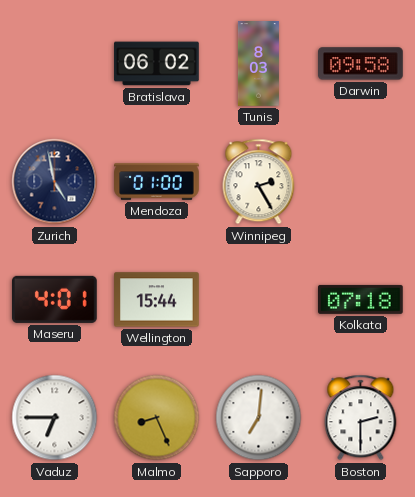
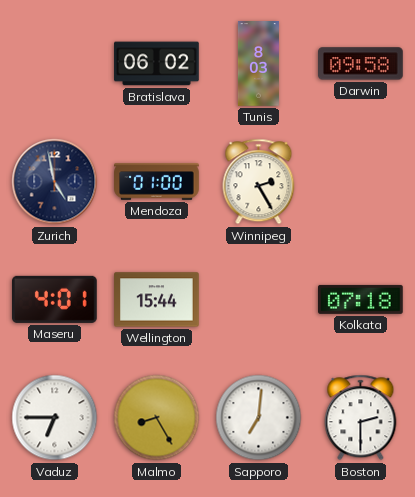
Malmo: 8:26 -> 8:25 (157, 418)
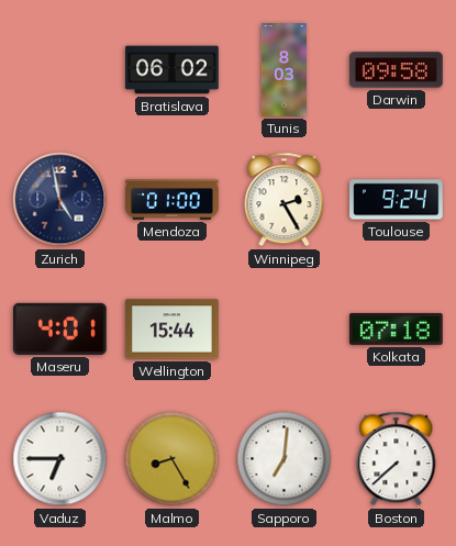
Toulouse: none -> 9:24 (397, 200)
Boston: 2:30 -> 7:38 (397, 459)
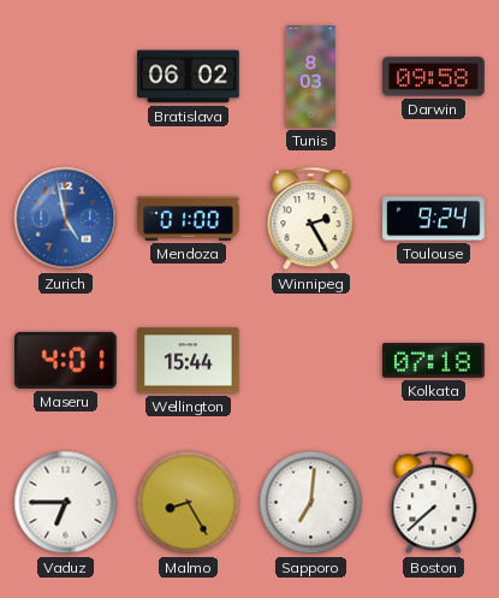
Zurich dial: navy -> blue (66, 219)
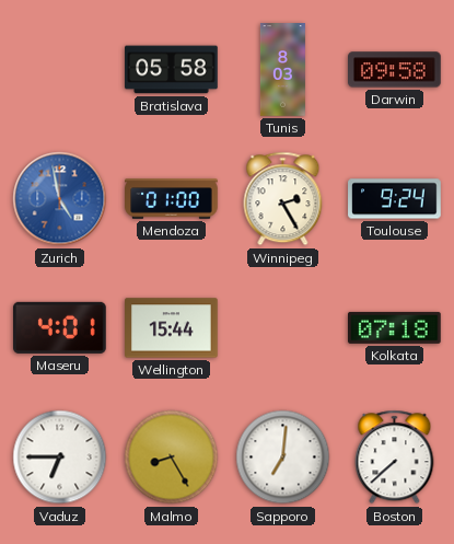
Bratislava: 06:02 -> 05:58 (172, 70)
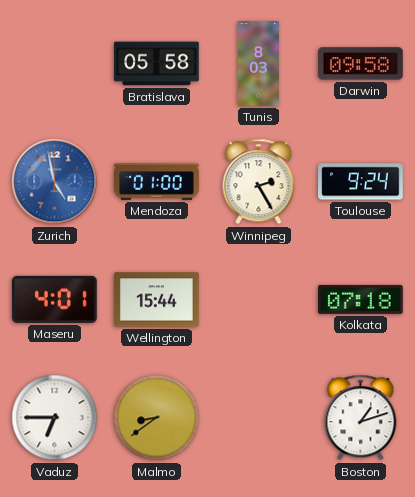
Malmo: 8:25 -> 8:39 (157, 418)
Sapporo: 7:01 -> none (283, 458)
Boston: 7:38 -> 1:12 (361, 418)
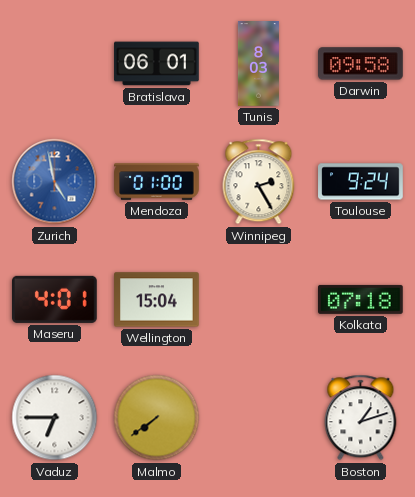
Bratislava: 05:58 -> 06:01 (157, 64)
Wellington: 15:44 -> 15:04 (157, 300)
Malmo: 8:39 -> 7:39 (157, 418)
